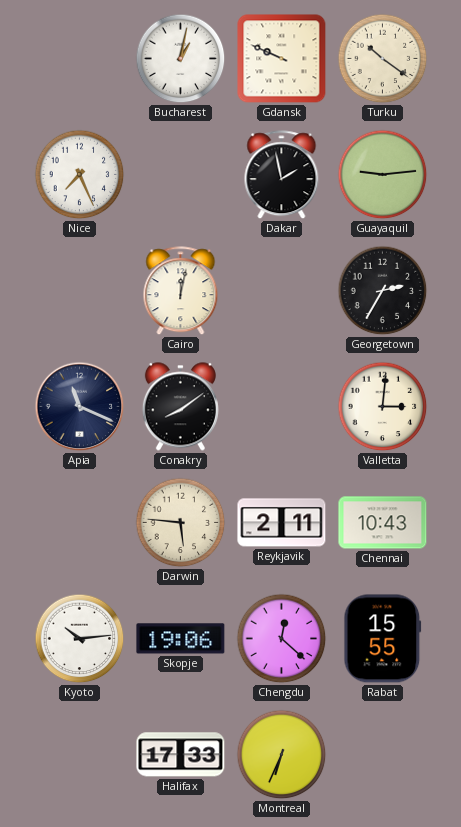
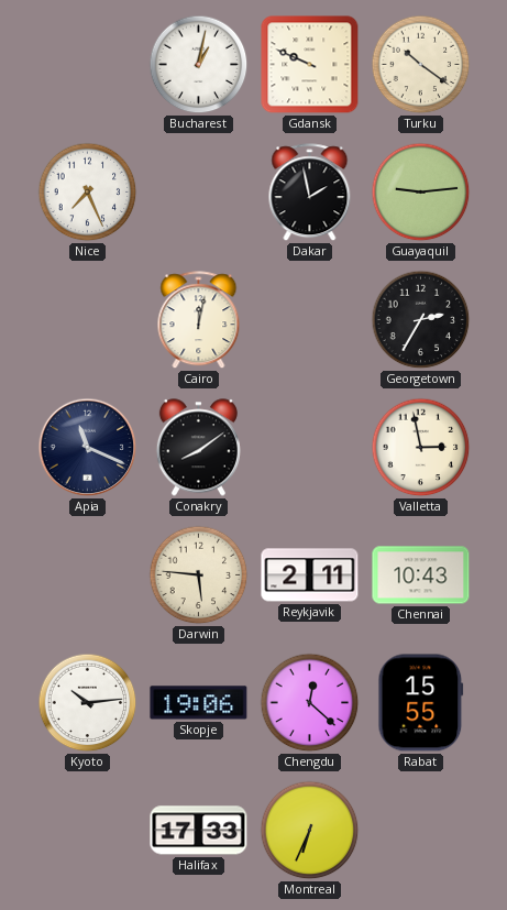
Valletta: 3:01 -> 2:58 (421, 448)
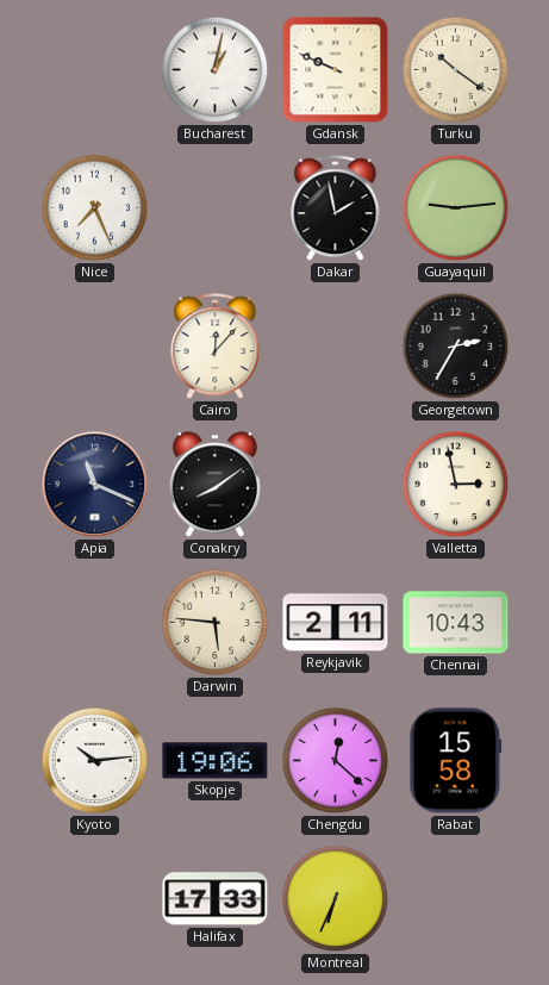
Cairo: 12:02 -> 12:07 (216, 347)
Rabat: 15:55 -> 15:58 (456, 761)
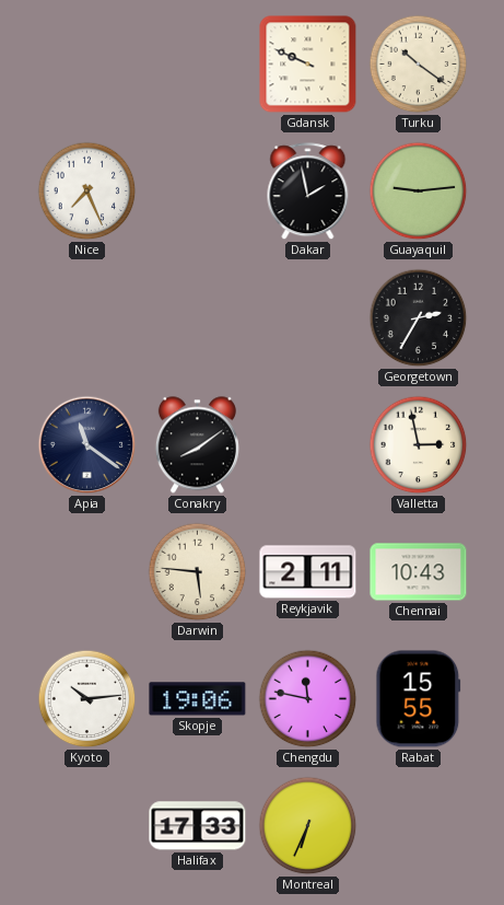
Bucharest: 1:02 -> none (216, 70)
Cairo: 12:07 -> none (216, 347)
Apia: 11:19 -> 11:21 (87, 445)
Chengdu: 12:22 -> 11:47 (308, 699)
Rabat: 15:58 -> 15:55 (419, 699)
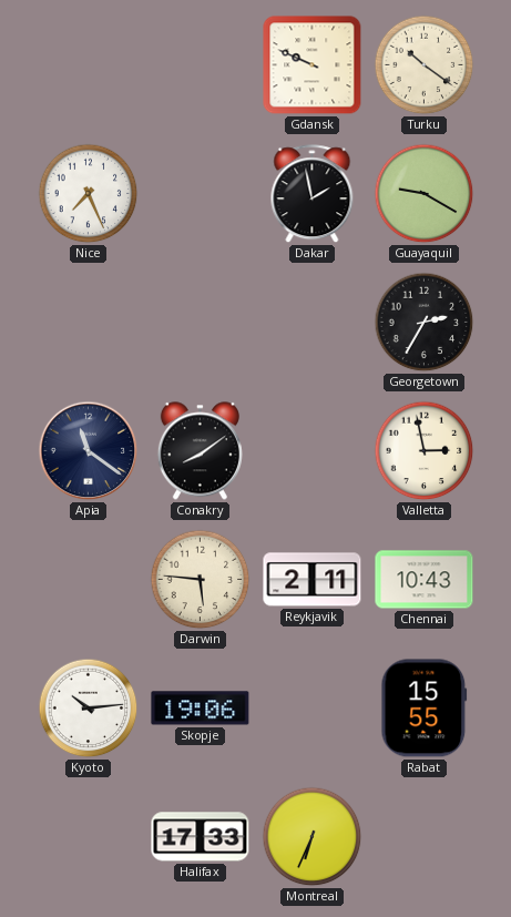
Guayaquil: 9:14 -> 9:20 (425, 194)
Chengdu: 11:47 -> none (308, 699)
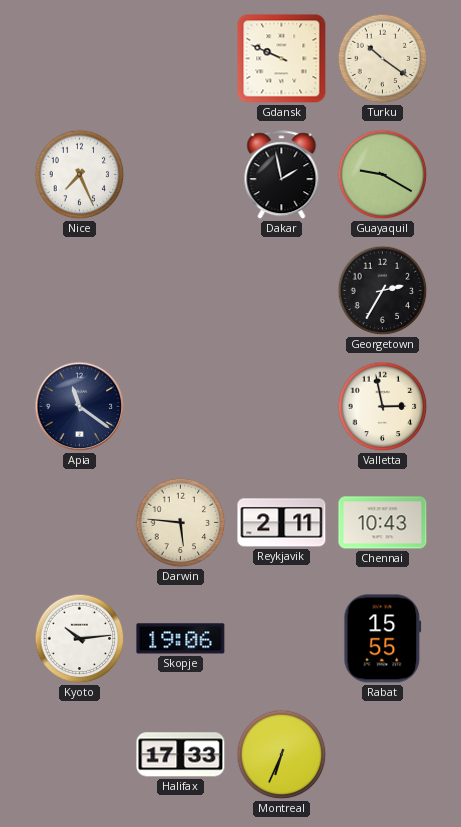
Conakry: 8:09 -> none (200, 451)
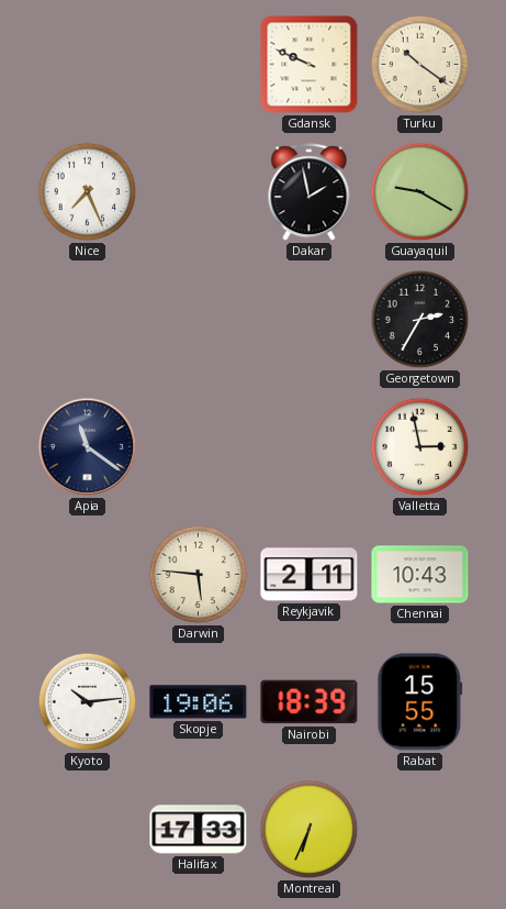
Nairobi: none -> 18:39 (310, 702)
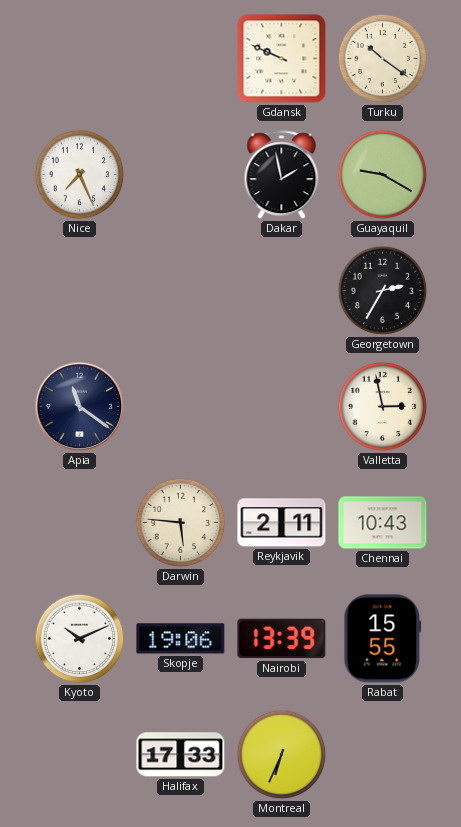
Kyoto: 10:14 -> 10:11 (80, 639)
Nairobi: 18:39 -> 13:39 (282, 639)
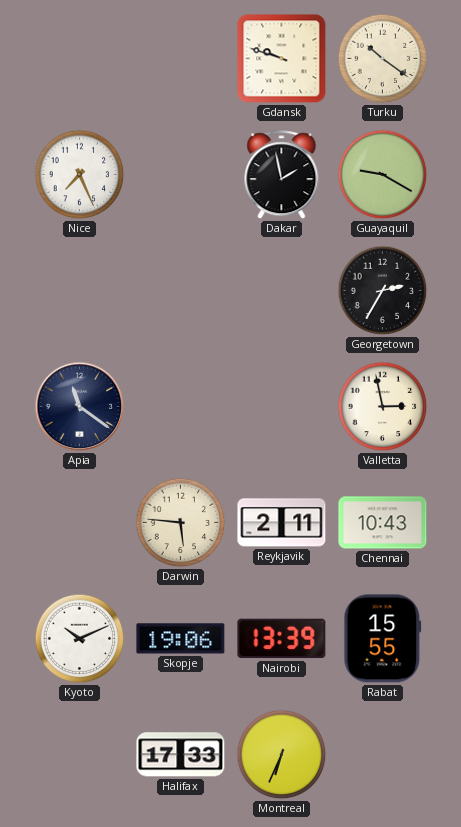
Gdansk: 9:49 -> 9:48 (282, 59)
